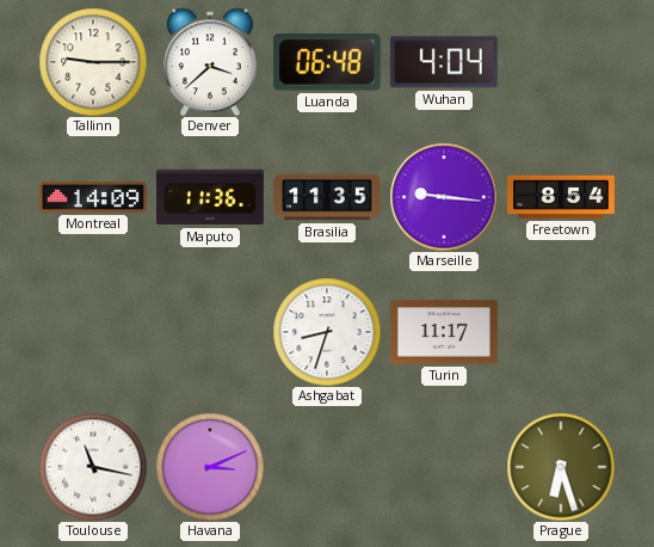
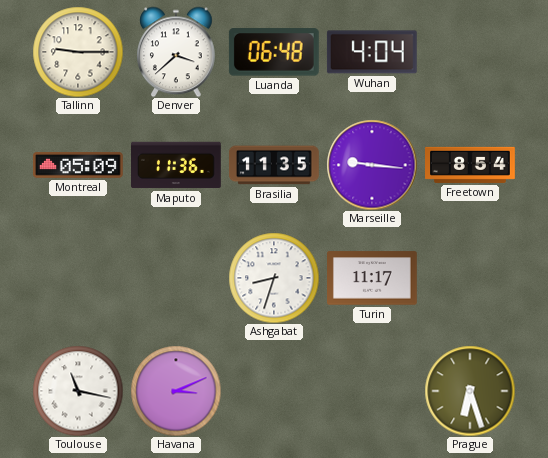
Montreal: 14:09 -> 05:09 (79, 166)
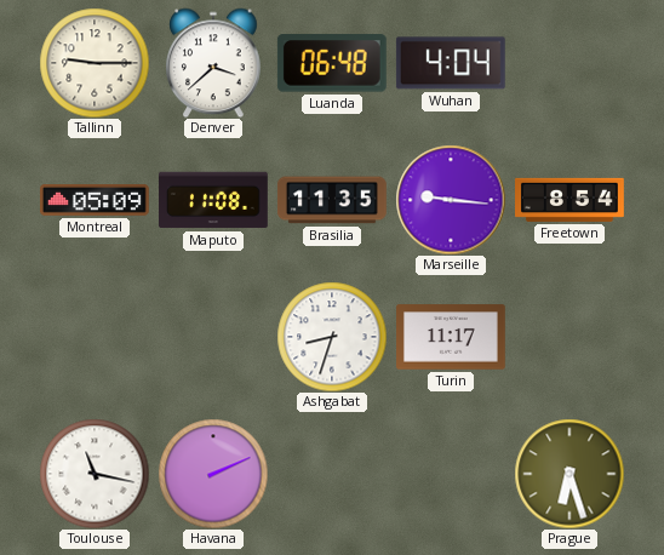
Maputo: 11:36 -> 11:08 (214, 200)
Havana: 3:11 -> 2:11 (213, 474)
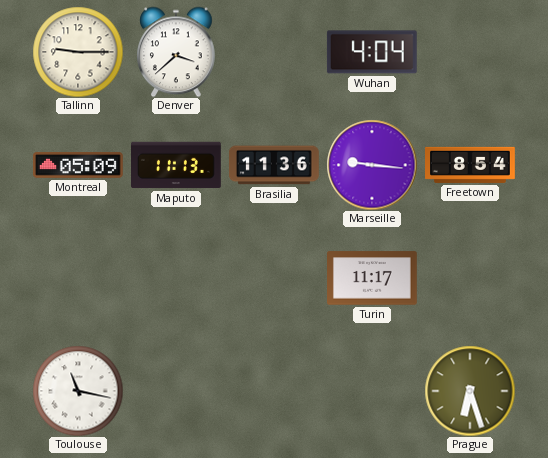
Luanda: 06:48 -> none (332, 63)
Maputo: 11:08 -> 11:13 (177, 165)
Brasilia: 11:35 -> 11:36 (274, 165)
Ashgabat: 8:33 -> none (332, 337)
Havana: 2:11 -> none (213, 474)
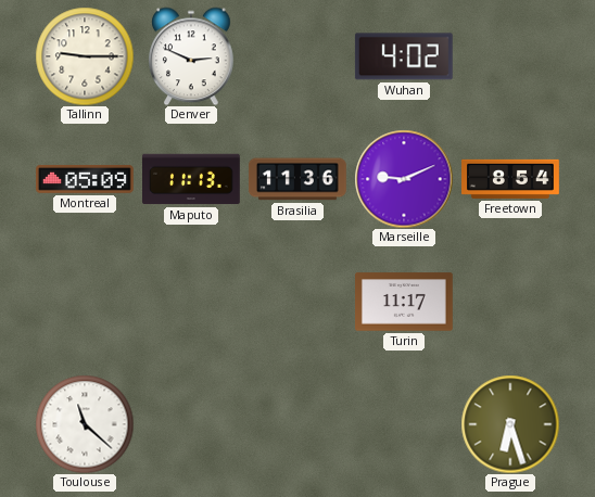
Denver: 3:38 -> 2:49 (192, 56)
Wuhan: 4:04 -> 4:02 (404, 56)
Marseille: 9:16 -> 9:11 (404, 179)
Toulouse: 11:17 -> 11:22 (85, 424)
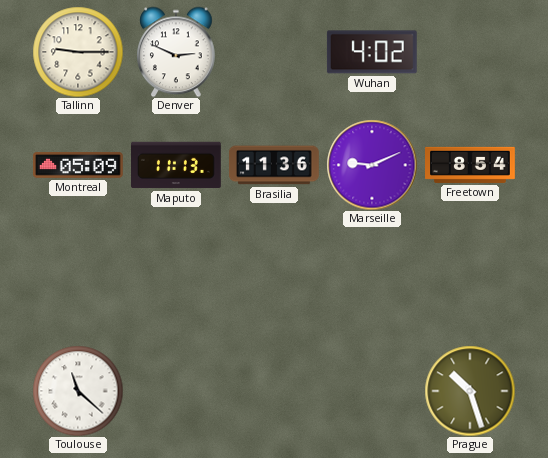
Turin: 11:17 -> none (405, 302)
Prague: 6:27 -> 10:27 (470, 391)
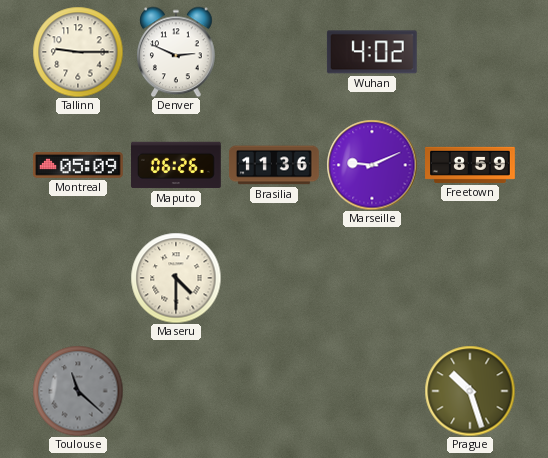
Maputo: 11:13 -> 06:26 (177, 165)
Freetown: 8:54 -> 8:59 (471, 165)
Maseru: none -> 4:30 (176, 278)
Toulouse dial: white -> grey (78, 391)
